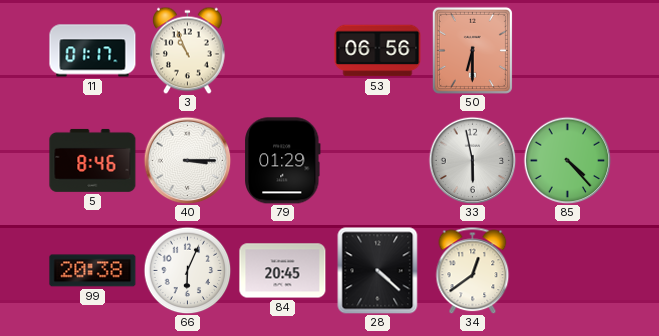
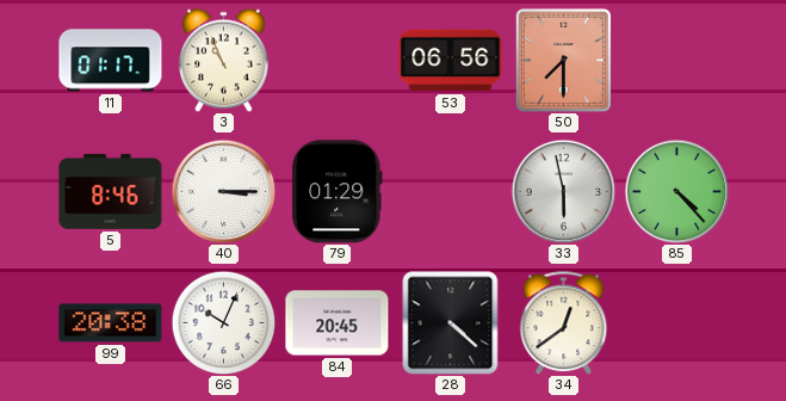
50: 6:30 -> 7:30 (563, 60)
66: 6:04 -> 10:04 (223, 322)
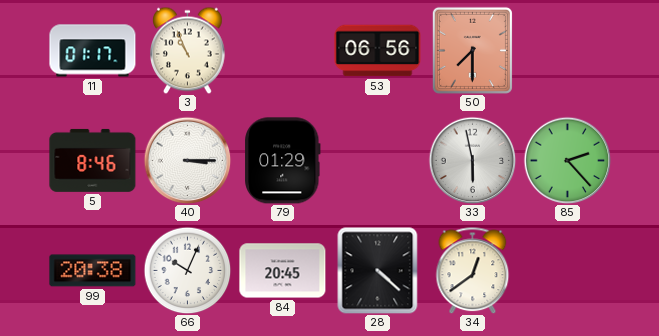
85: 4:23 -> 2:23 (567, 160)
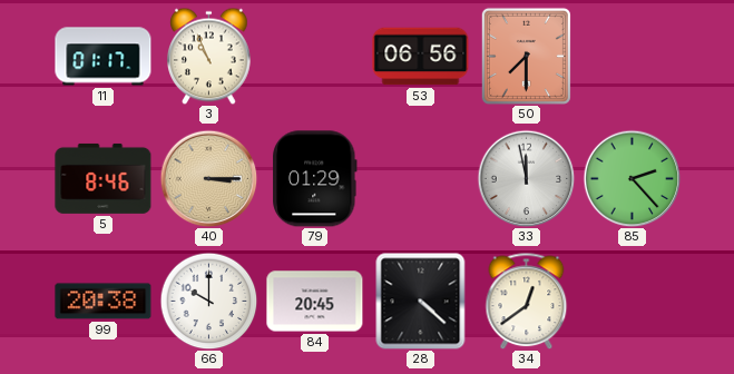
40 dial: white -> champagne (208, 178)
33: 5:58 -> 11:58 (526, 178)
66: 10:04 -> 10:00 (208, 301)
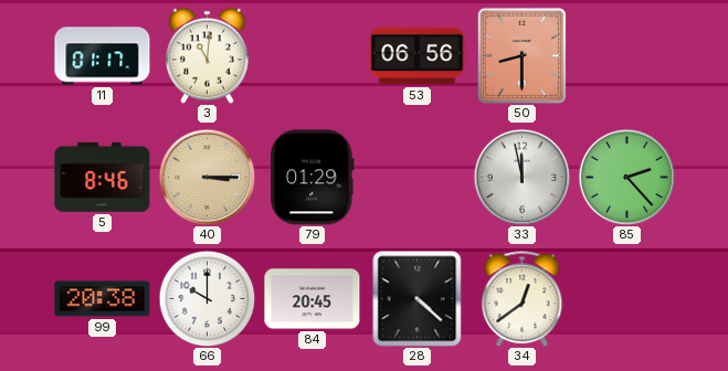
3: 10:56 -> 11:01 (208, 55)
50: 7:30 -> 8:30 (521, 55)
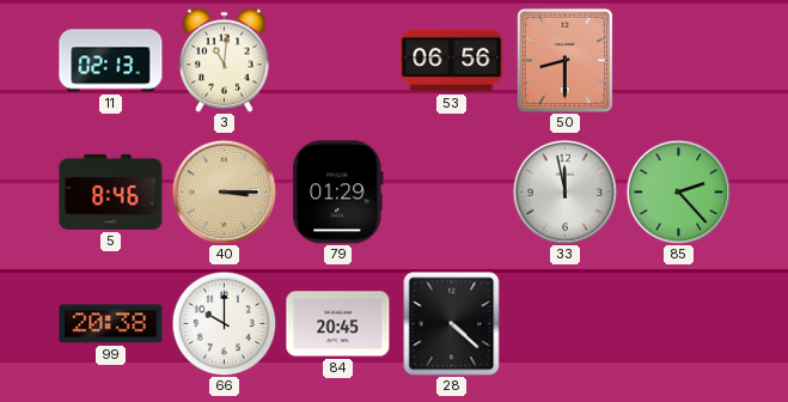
11: 01:17 -> 02:13 (111, 61)
34: 12:39 -> none (523, 298)
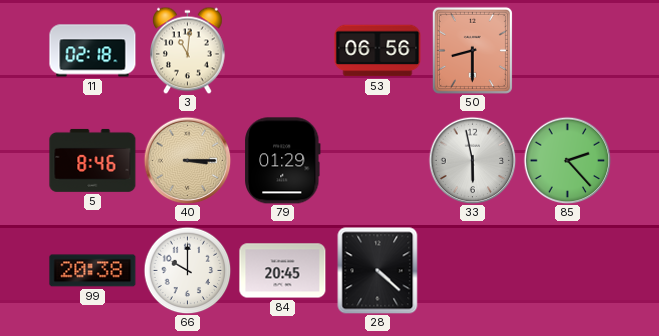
11: 02:13 -> 02:18 (93, 51)
33: 11:58 -> 5:58 (472, 160)
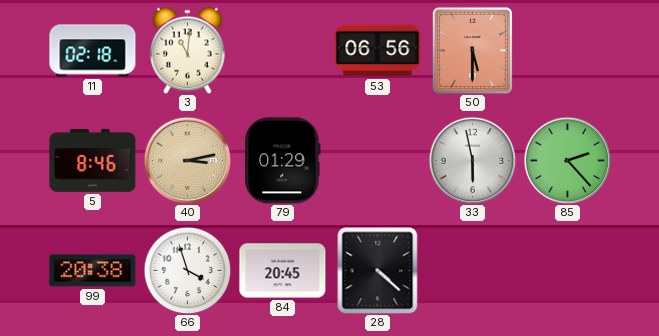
50: 8:30 -> 5:30 (472, 50)
40: 3:15 -> 3:13 (187, 160)
66: 10:00 -> 3:57 (187, 270)
